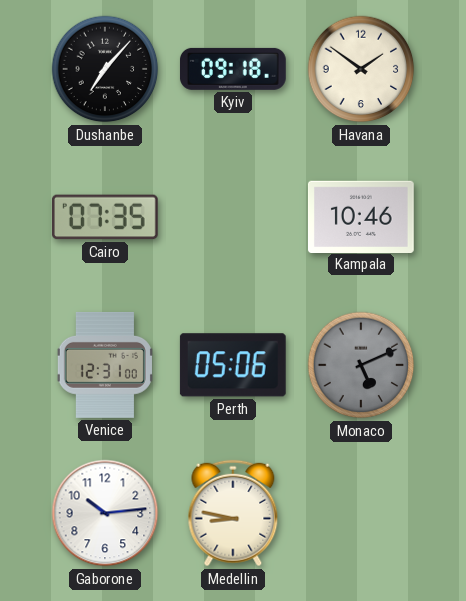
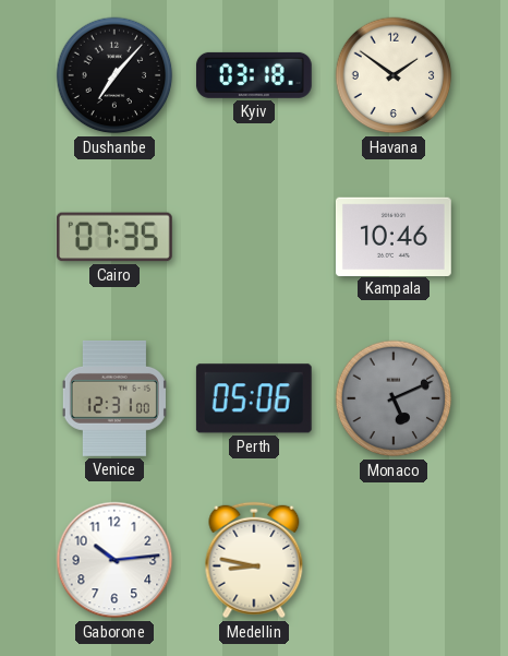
Kyiv: 09:18 -> 03:18 (254, 75)
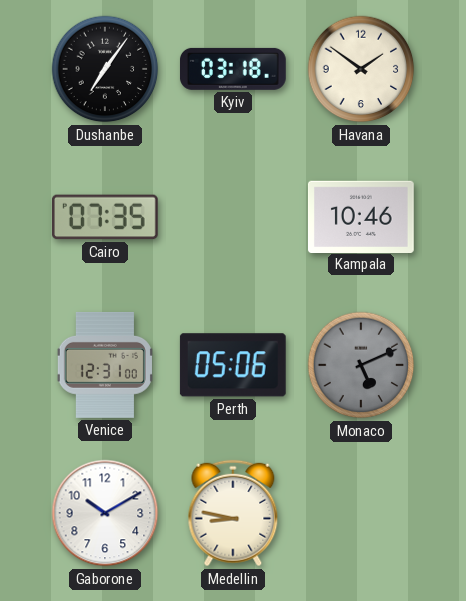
Dushanbe: 7:07 -> 7:06 (105, 69)
Gaborone: 10:14 -> 10:10 (105, 513)
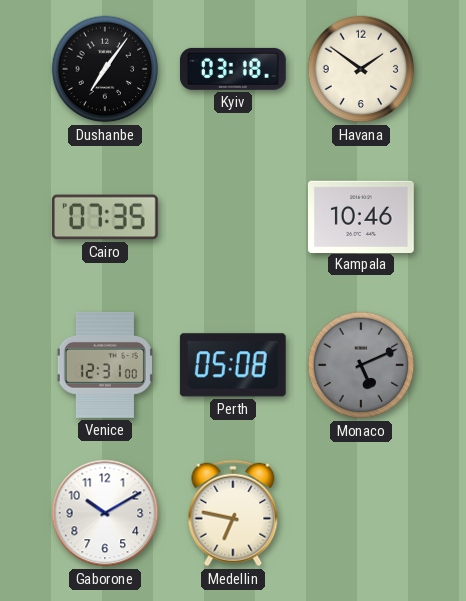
Perth: 05:06 -> 05:08 (233, 365)
Medellin: 8:47 -> 6:47 (233, 513)
